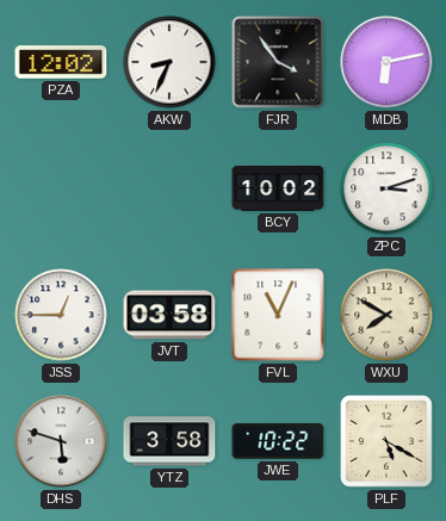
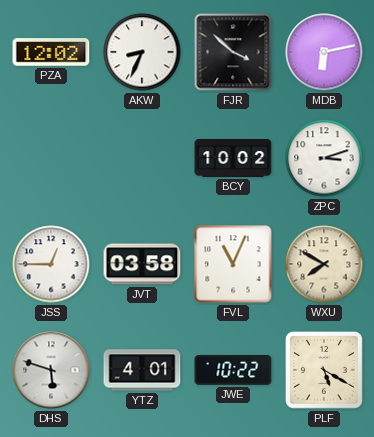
FJR: 3:54 -> 3:52 (233, 52)
YTZ: 3:58 -> 4:01 (142, 370)
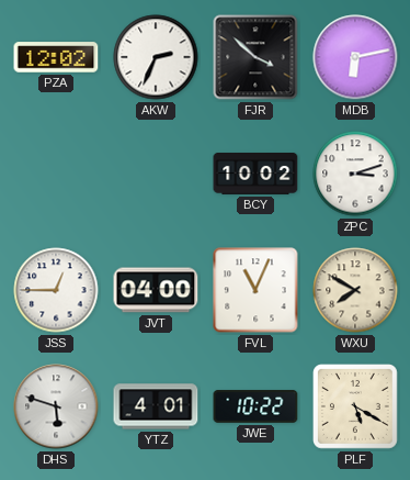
AKW: 8:34 -> 2:34 (156, 57)
JVT: 03:58 -> 04:00 (156, 290)
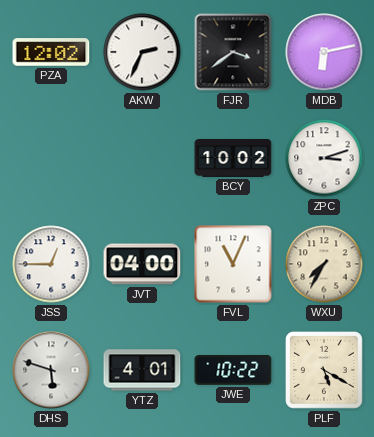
FJR: 3:52 -> 3:39 (233, 52)
WXU: 7:50 -> 7:35 (324, 264)
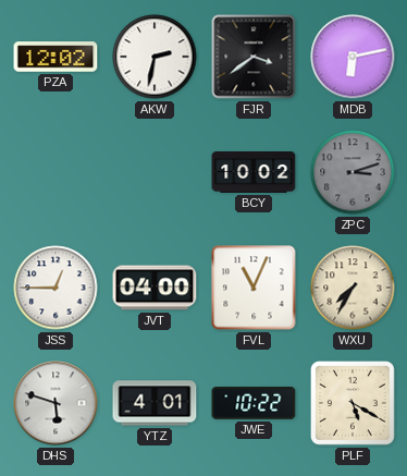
AKW: 2:34 -> 2:32 (155, 57)
ZPC dial: white -> grey (353, 172)
